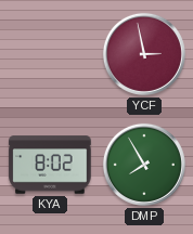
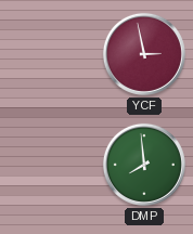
KYA: 8:02 -> none (50, 165)
DMP: 7:55 -> 7:59 (144, 165)
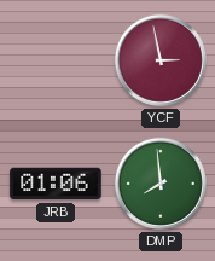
JRB: none -> 01:06 (56, 184)
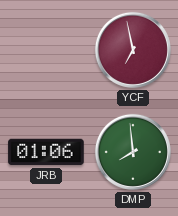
YCF: 2:58 -> 6:58 (133, 50)
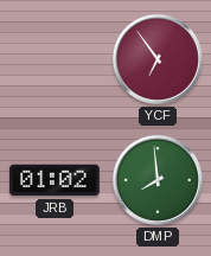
YCF: 6:58 -> 6:54 (158, 59)
JRB: 01:06 -> 01:02 (55, 180)
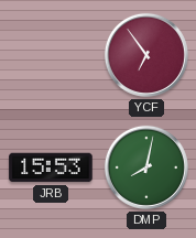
JRB: 01:02 -> 15:53 (51, 167)
DMP: 7:59 -> 8:02 (146, 167)
